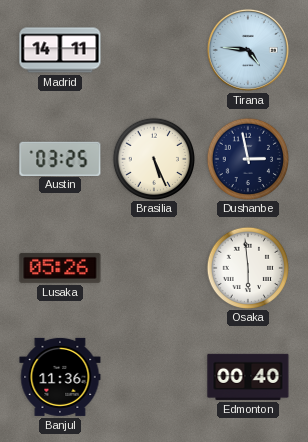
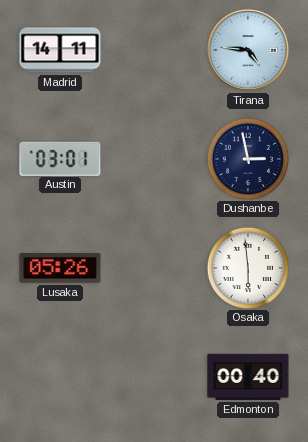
Austin: 03:25 -> 03:01 (60, 158)
Brasilia: 5:26 -> none (153, 158)
Banjul: 11:36 -> none (60, 377)
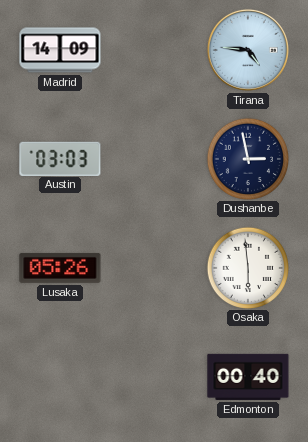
Madrid: 14:11 -> 14:09 (60, 50)
Austin: 03:01 -> 03:03 (60, 158)
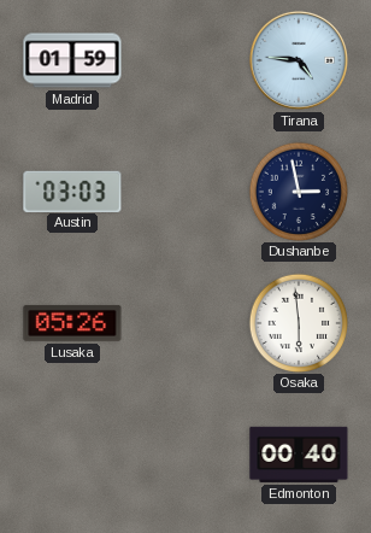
Madrid: 14:09 -> 01:59 (72, 60)
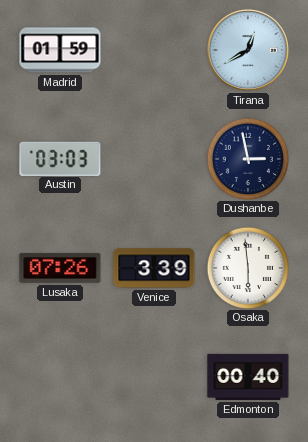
Tirana: 4:46 -> 12:40 (248, 50)
Lusaka: 05:26 -> 07:26 (60, 268)
Venice: none -> 3:39 (154, 268)
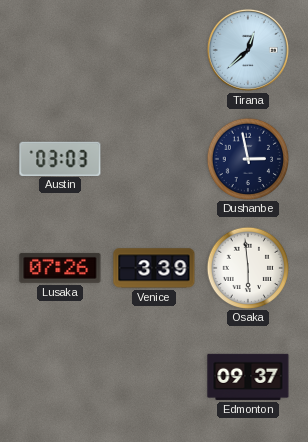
Madrid: 01:59 -> none (60, 50)
Tirana: 12:40 -> 12:38 (248, 50)
Edmonton: 00:40 -> 09:37 (248, 377)
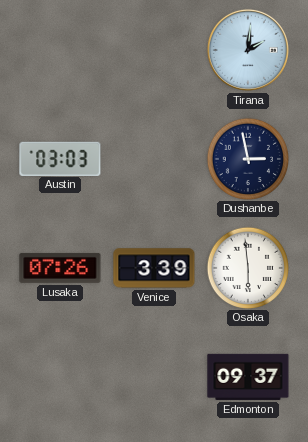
Tirana: 12:38 -> 2:01 (248, 50)
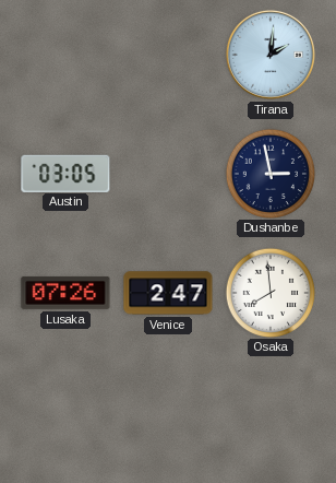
Austin: 03:03 -> 03:05 (65, 173)
Venice: 3:39 -> 2:47 (168, 293)
Osaka: 5:59 -> 7:59 (269, 292)
Edmonton: 09:37 -> none (248, 377)
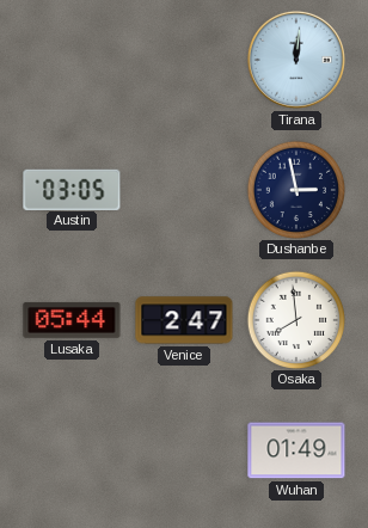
Tirana: 2:01 -> 12:01 (296, 60)
Lusaka: 07:26 -> 05:44 (72, 320)
Wuhan: none -> 01:49 (296, 450)
